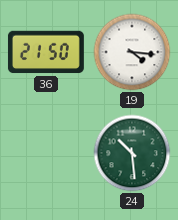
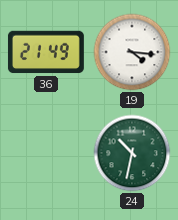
36: 21:50 -> 21:49 (46, 52)
24: 10:29 -> 10:32 (132, 153)
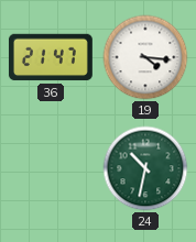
36: 21:49 -> 21:47 (51, 57)
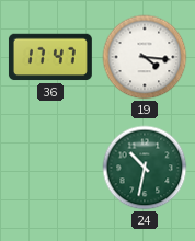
36: 21:47 -> 17:47 (50, 57)
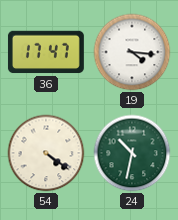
54: none -> 4:21 (46, 153)
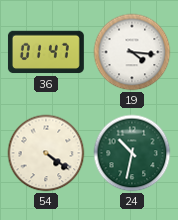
36: 17:47 -> 01:47 (46, 52)
